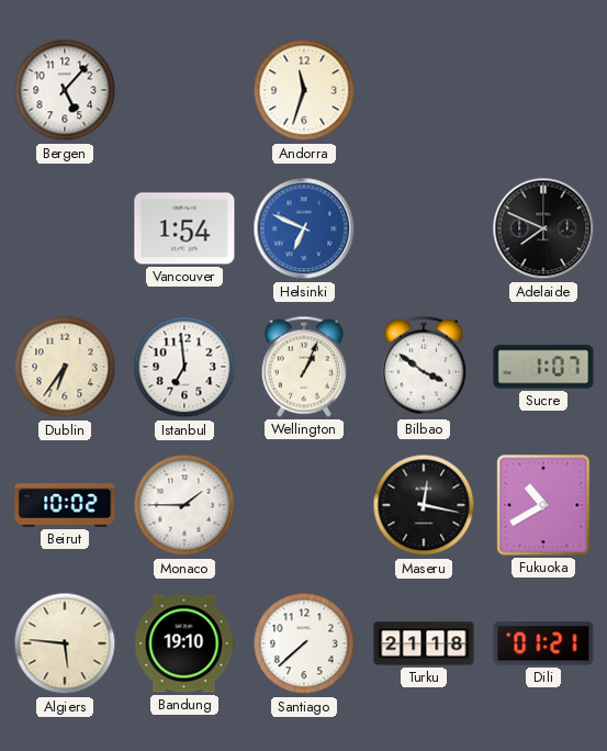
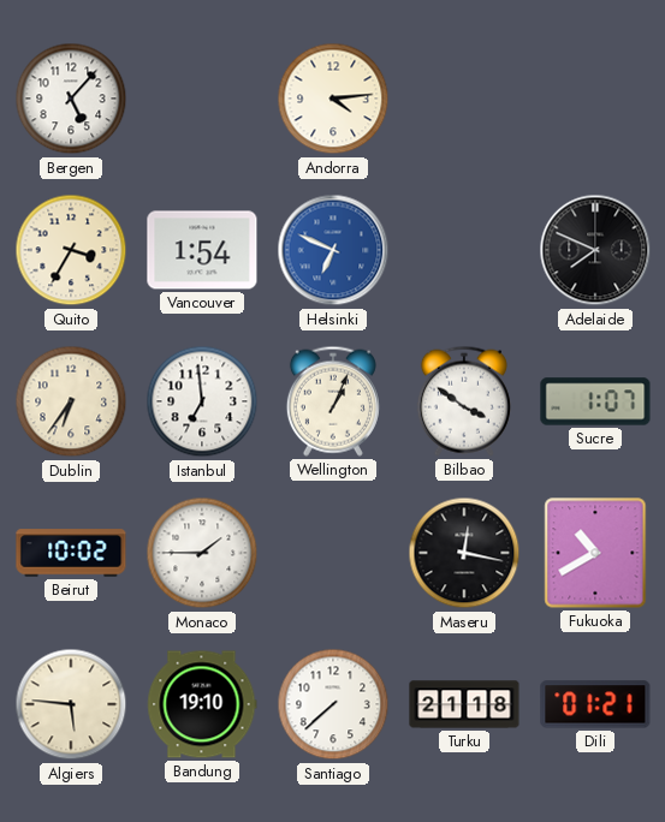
Andorra: 11:33 -> 4:14 (333, 99)
Quito: none -> 3:35 (71, 250)
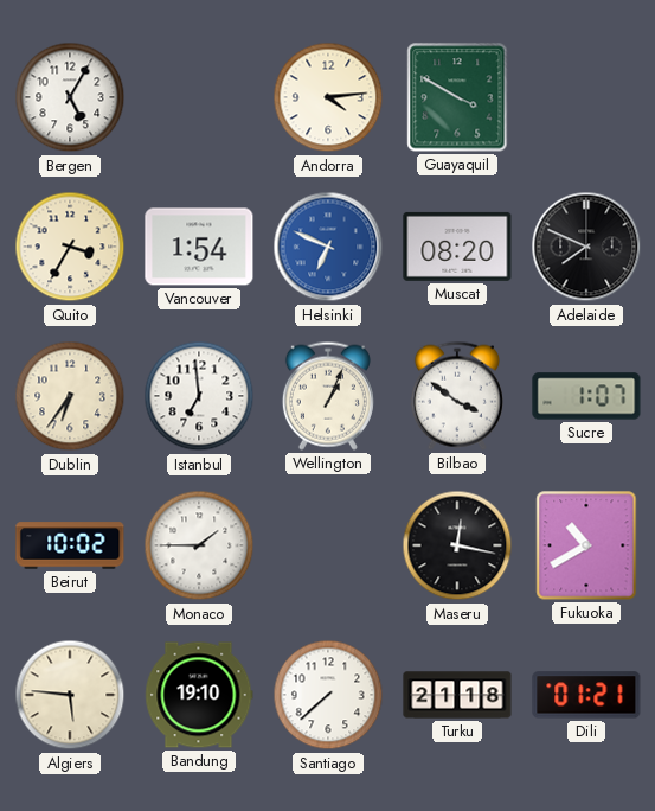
Bergen: 5:07 -> 5:05 (70, 97)
Guayaquil: none -> 3:50 (457, 97)
Muscat: none -> 08:20 (457, 247)
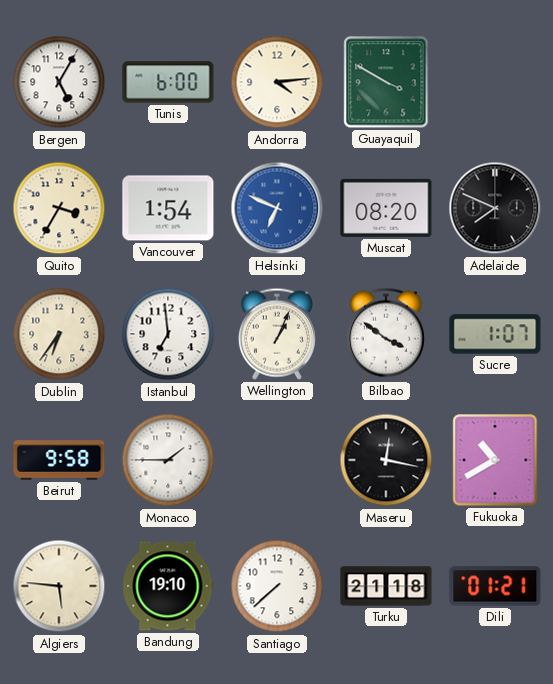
Tunis: none -> 6:00 (168, 82)
Beirut: 10:02 -> 9:58 (59, 460)
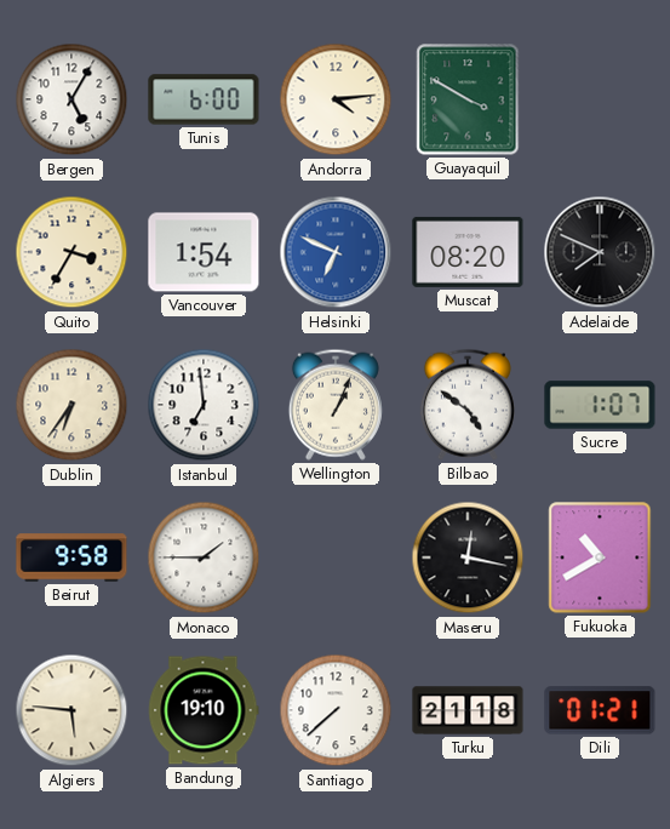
Bilbao: 3:51 -> 4:51 (468, 405)
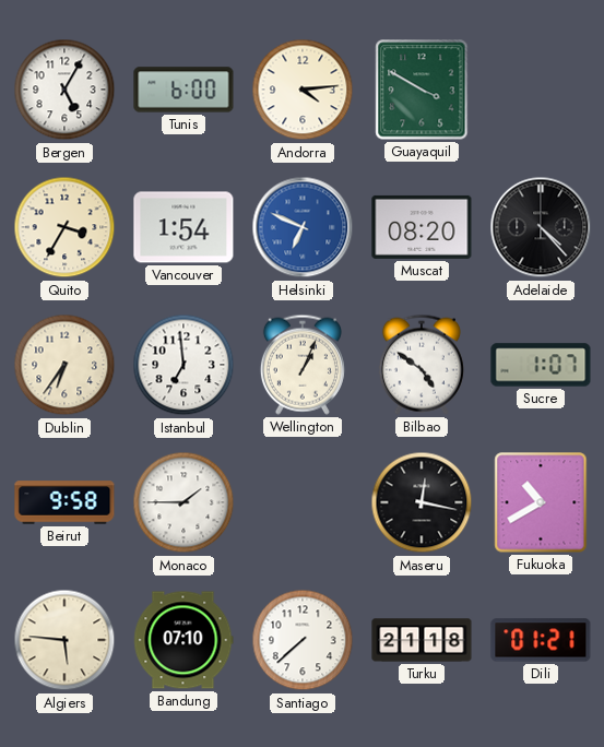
Adelaide: 7:49 -> 4:23 (541, 227)
Bandung: 19:10 -> 07:10 (183, 640)
